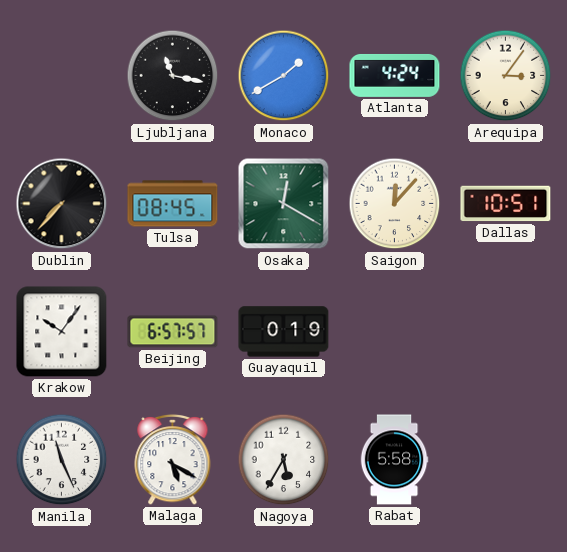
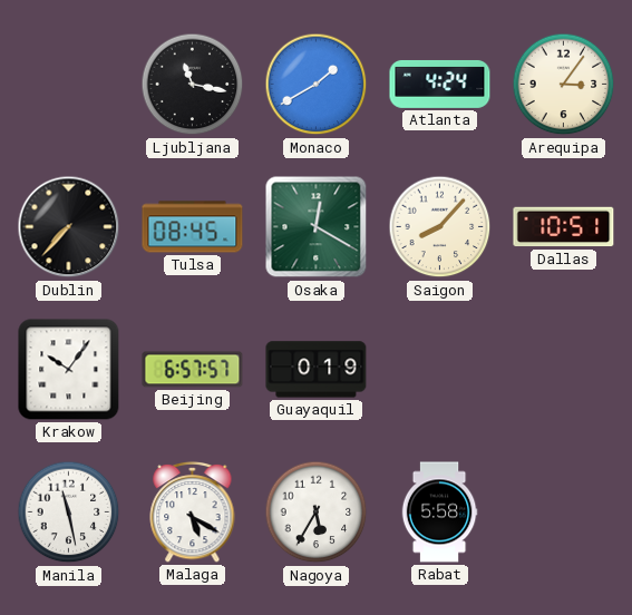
Saigon: 12:07 -> 8:07 (440, 227)
Manila: 11:26 -> 11:28 (69, 512)
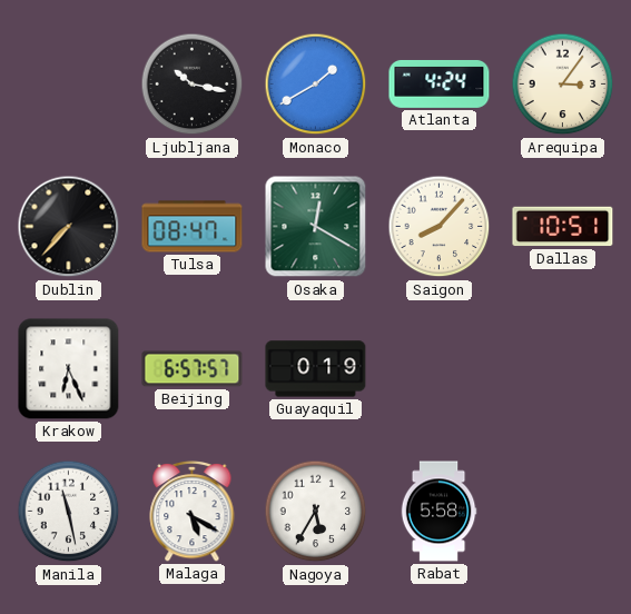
Ljubljana: 11:17 -> 10:17 (193, 85)
Tulsa: 08:45 -> 08:47 (193, 227)
Krakow: 10:06 -> 6:26 (69, 369)
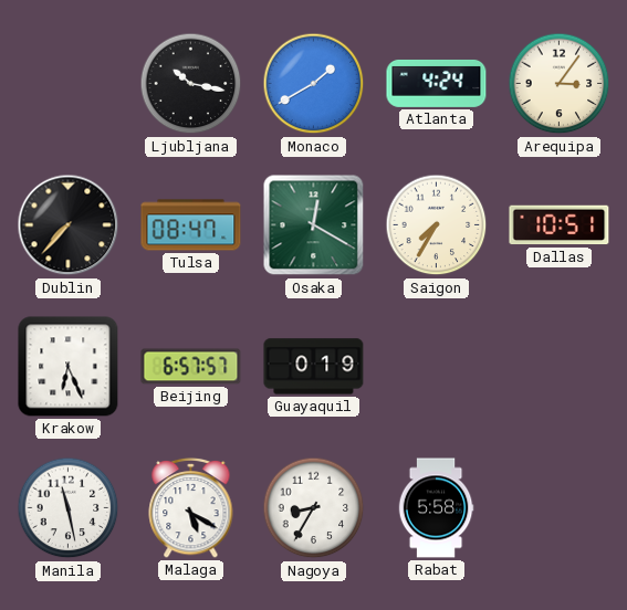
Saigon: 8:07 -> 7:35 (437, 225)
Nagoya: 5:35 -> 8:35 (314, 508)
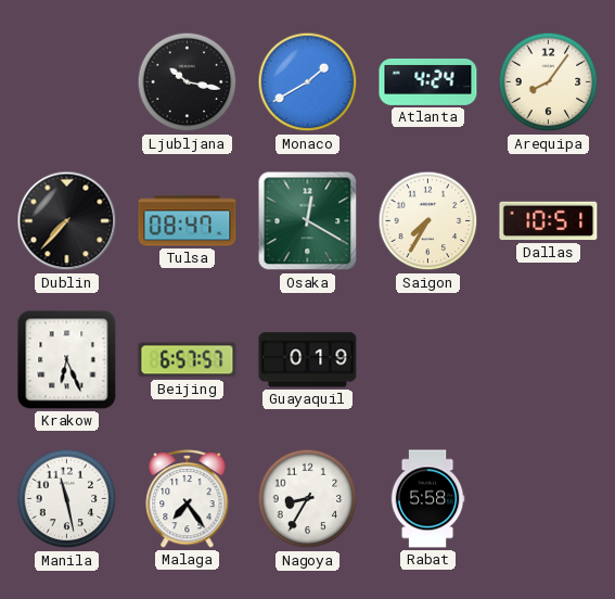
Arequipa: 3:06 -> 8:06 (549, 82)
Malaga: 5:20 -> 7:24 (188, 498)
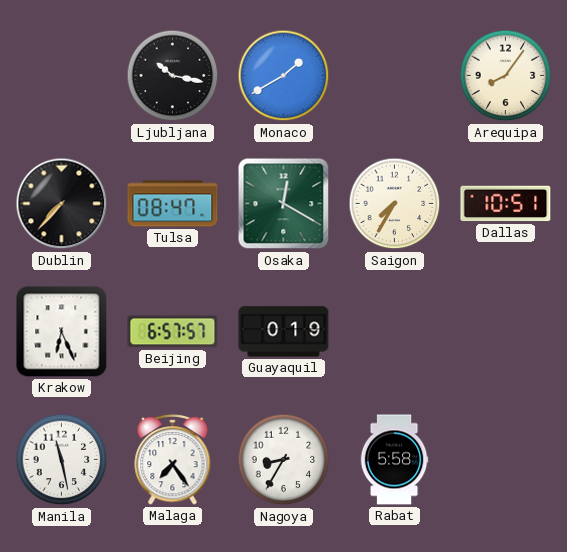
Atlanta: 4:24 -> none (428, 81)
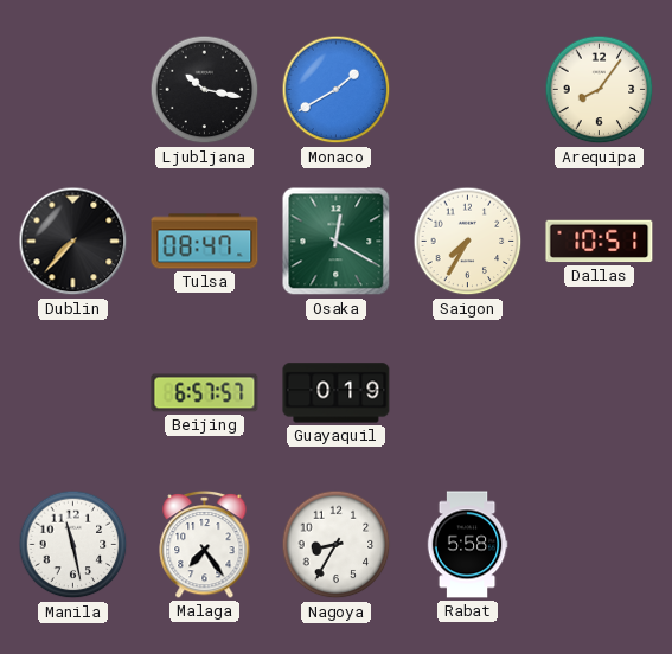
Krakow: 6:26 -> none (62, 332)
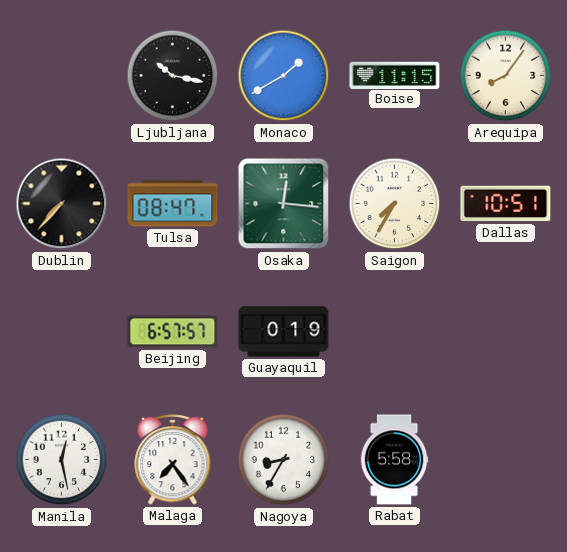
Boise: none -> 11:15 (395, 75)
Osaka: 12:20 -> 12:16 (284, 204)
Manila: 11:28 -> 12:28 (62, 460)
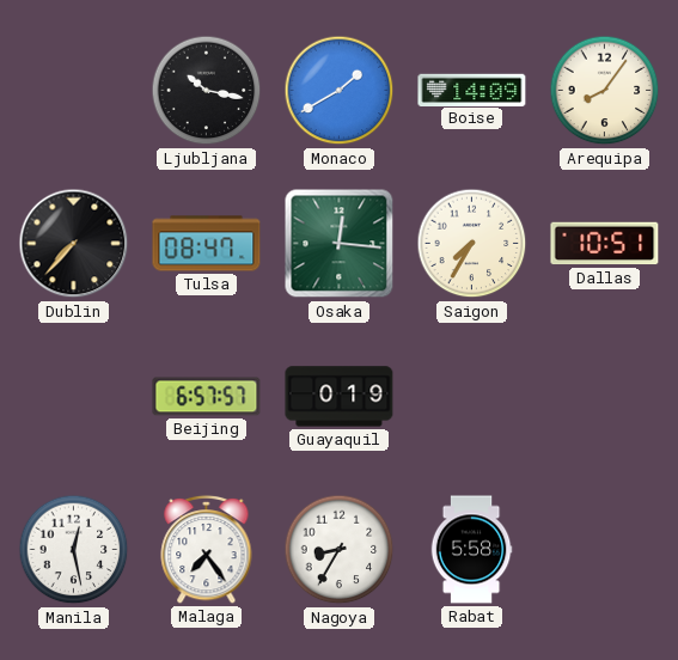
Boise: 11:15 -> 14:09 (472, 90)
